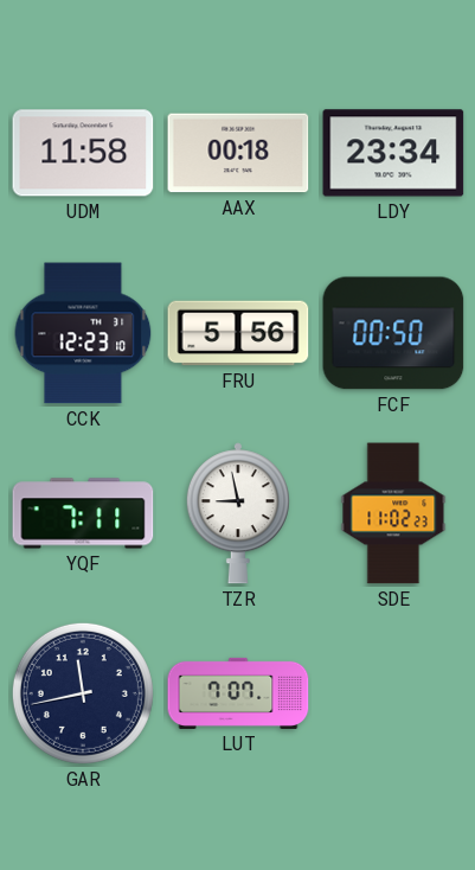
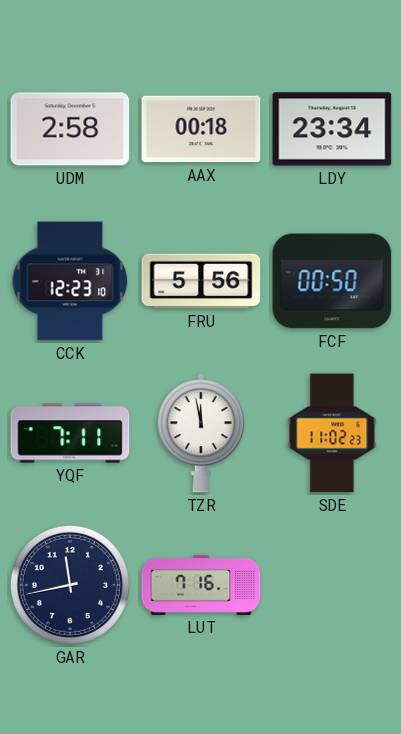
UDM: 11:58 -> 2:58 (70, 129)
TZR: 8:58 -> 11:58 (201, 433)
LUT: 7:07 -> 7:16 (201, 585)
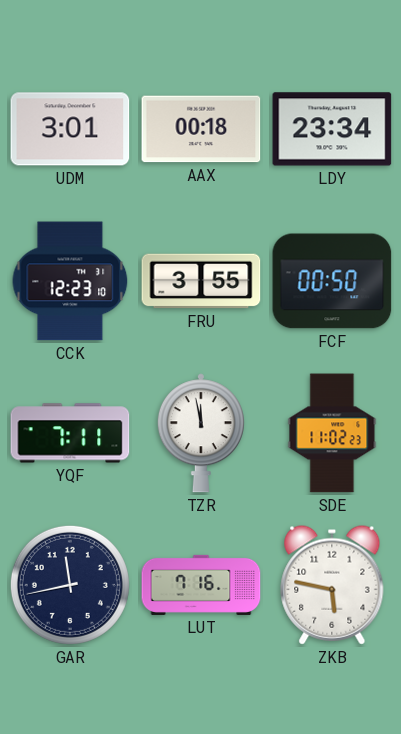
UDM: 2:58 -> 3:01 (70, 129)
FRU: 5:56 -> 3:55 (201, 281)
ZKB: none -> 5:47 (332, 585)
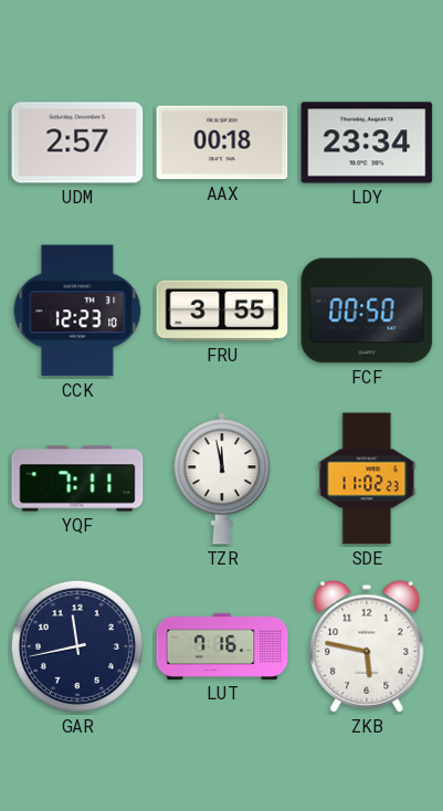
UDM: 3:01 -> 2:57 (77, 143)
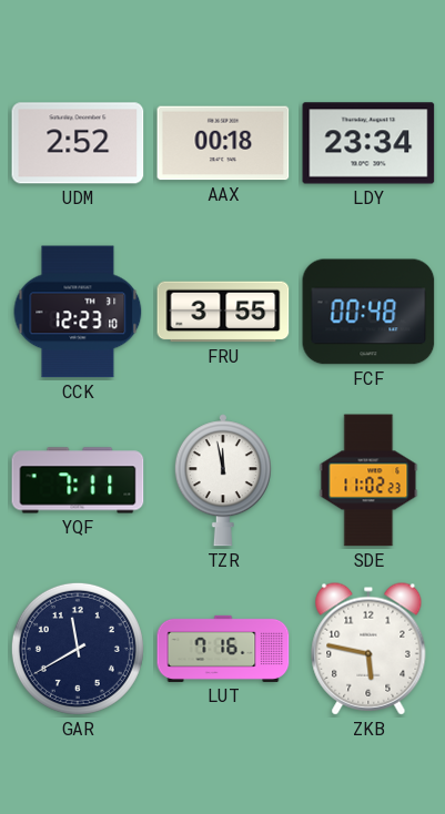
UDM: 2:57 -> 2:52 (78, 143)
FCF: 00:50 -> 00:48 (368, 312)
GAR: 11:43 -> 11:40 (78, 649)
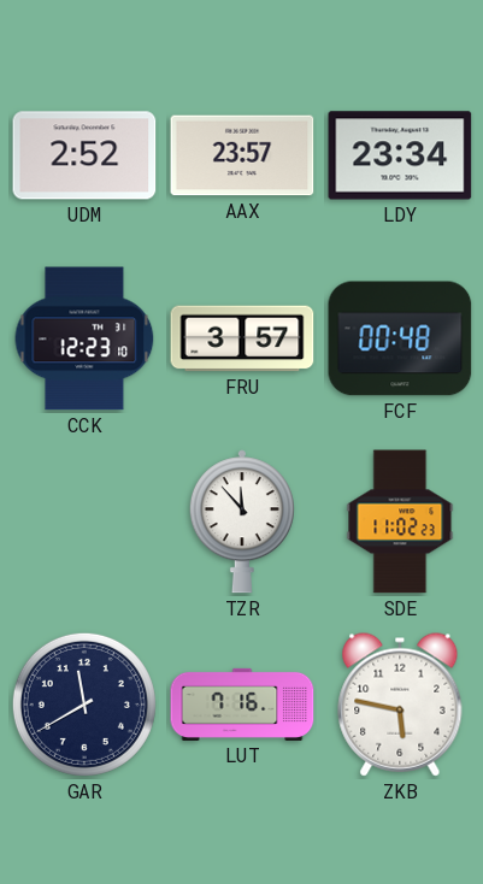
AAX: 00:18 -> 23:57 (242, 155)
FRU: 3:55 -> 3:57 (242, 338)
YQF: 7:11 -> none (78, 480)
TZR: 11:58 -> 11:53 (242, 521)
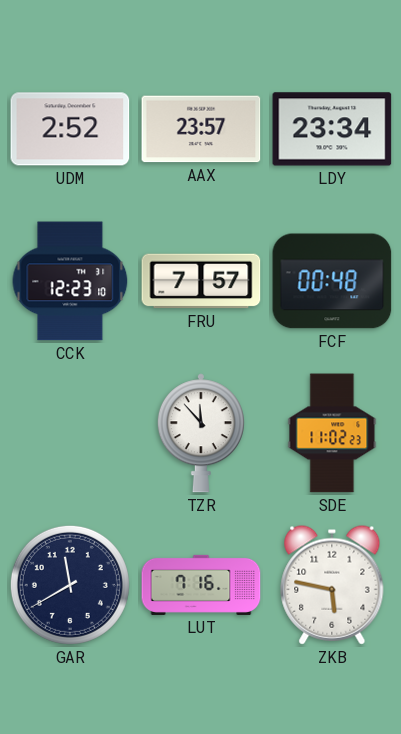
FRU: 3:57 -> 7:57 (201, 281)
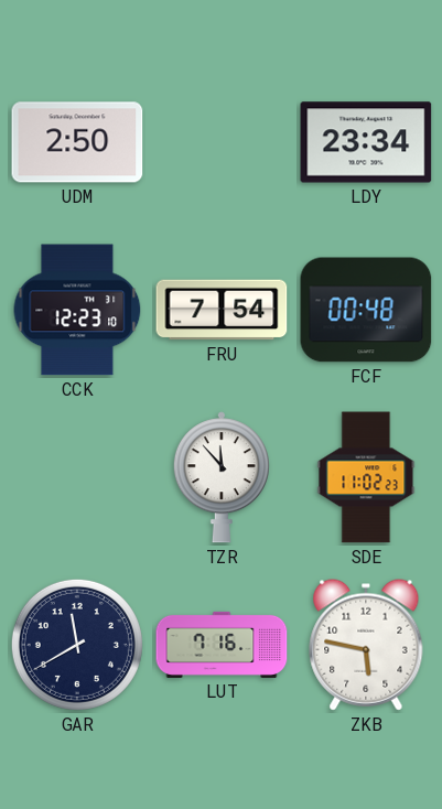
UDM: 2:52 -> 2:50 (77, 142)
AAX: 23:57 -> none (201, 129)
FRU: 7:57 -> 7:54 (222, 310)
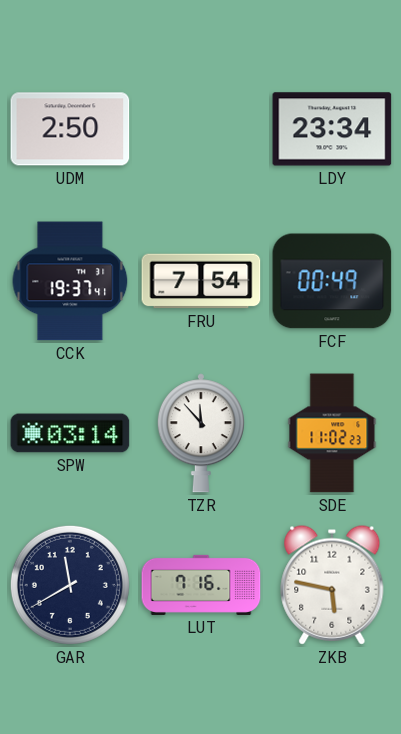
CCK: 12:23 -> 19:37 (70, 281)
FCF: 00:48 -> 00:49 (332, 281)
SPW: none -> 03:14 (70, 433)
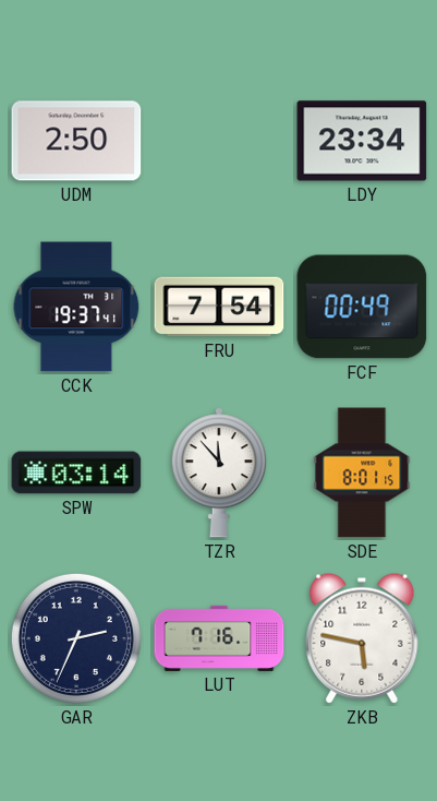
SDE: 11:02 -> 8:01 (362, 473)
GAR: 11:40 -> 2:34 (76, 638)
